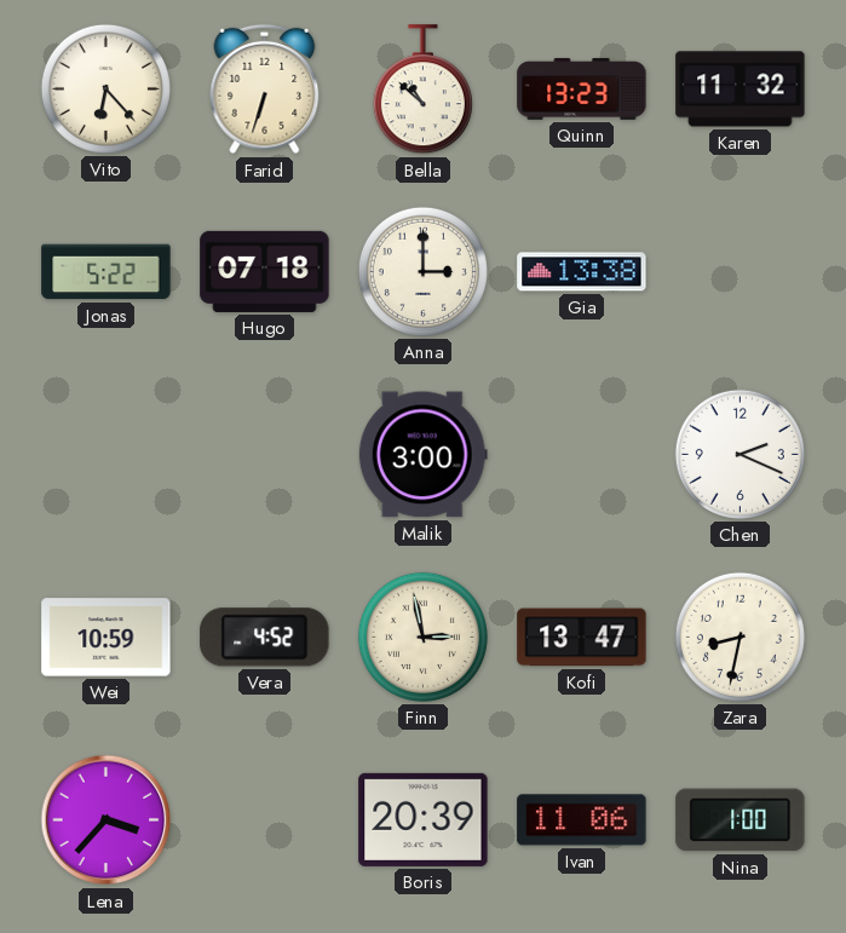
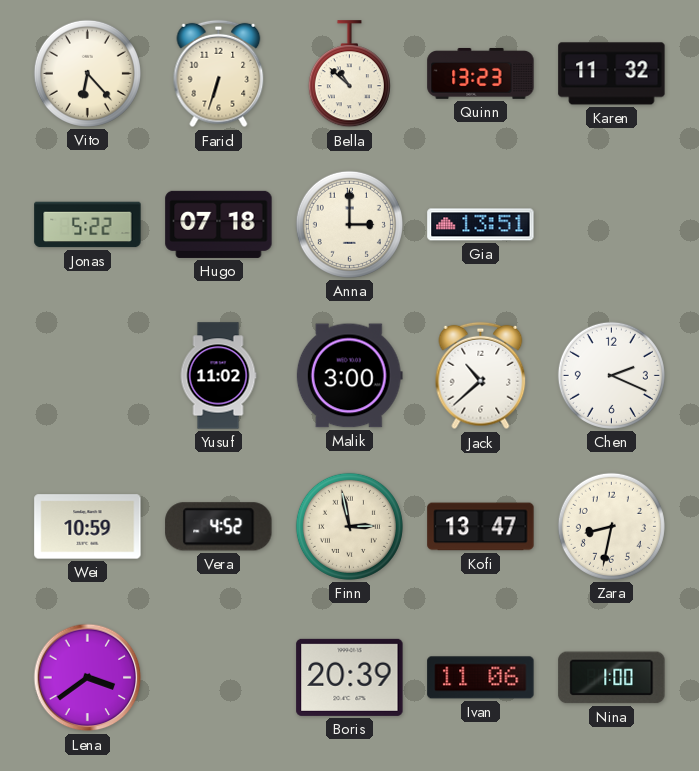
Gia: 13:38 -> 13:51 (481, 225)
Yusuf: none -> 11:02 (218, 376)
Jack: none -> 10:38 (481, 376)
Lena: 3:37 -> 3:39 (88, 678)
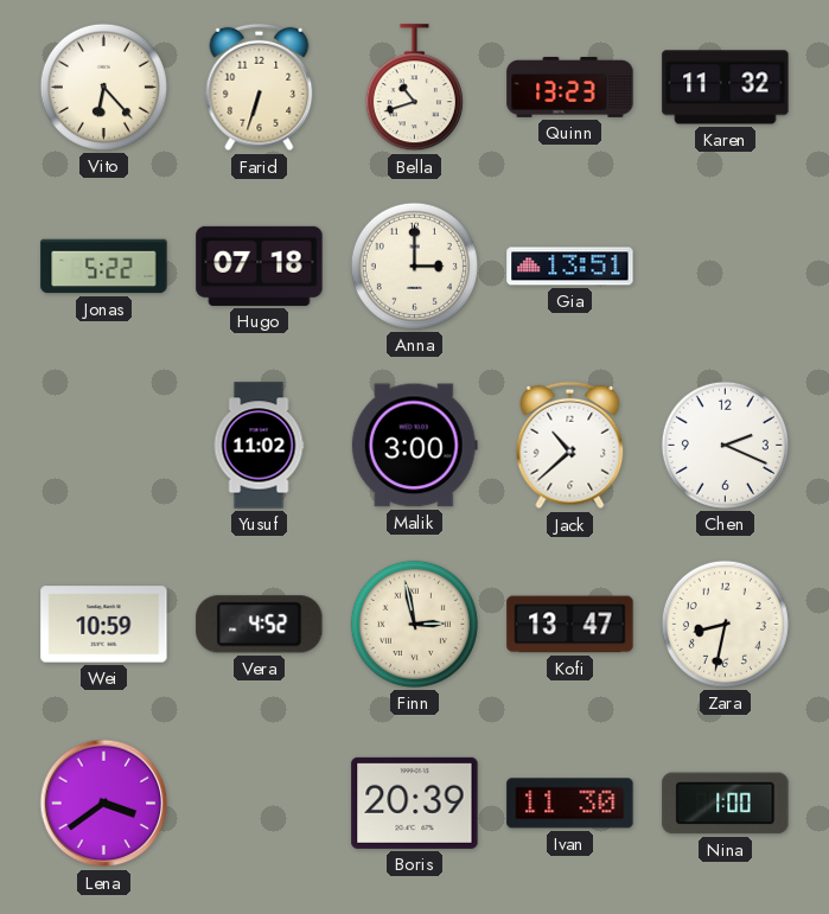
Bella: 10:52 -> 10:42 (414, 88)
Ivan: 11:06 -> 11:30 (570, 804)
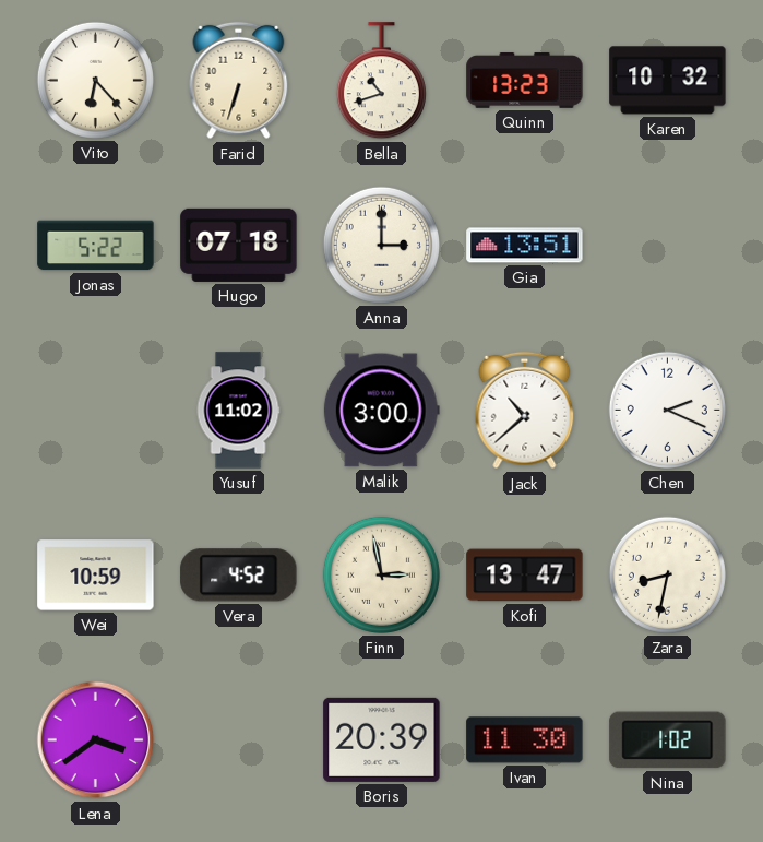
Karen: 11:32 -> 10:32 (668, 81)
Nina: 1:00 -> 1:02 (668, 740)
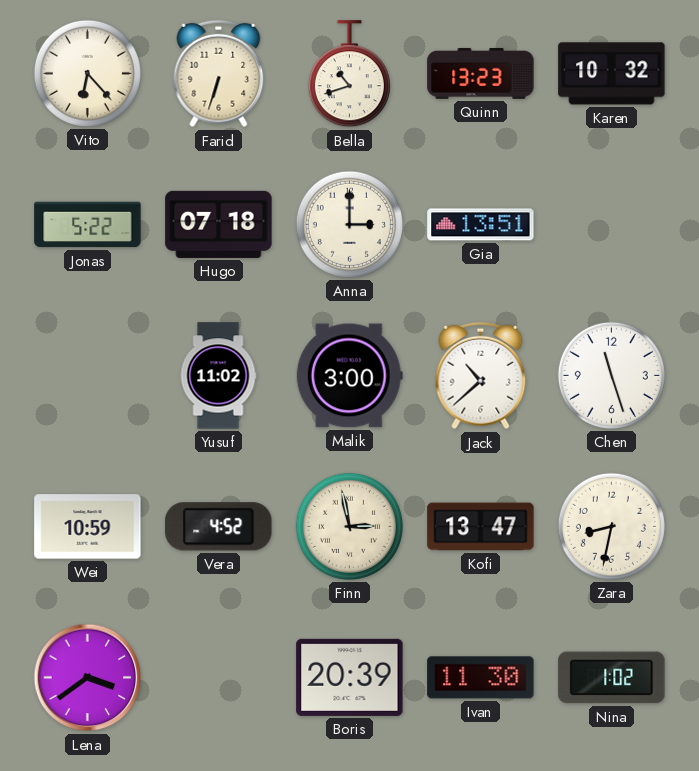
Chen: 2:19 -> 11:27 (611, 375)
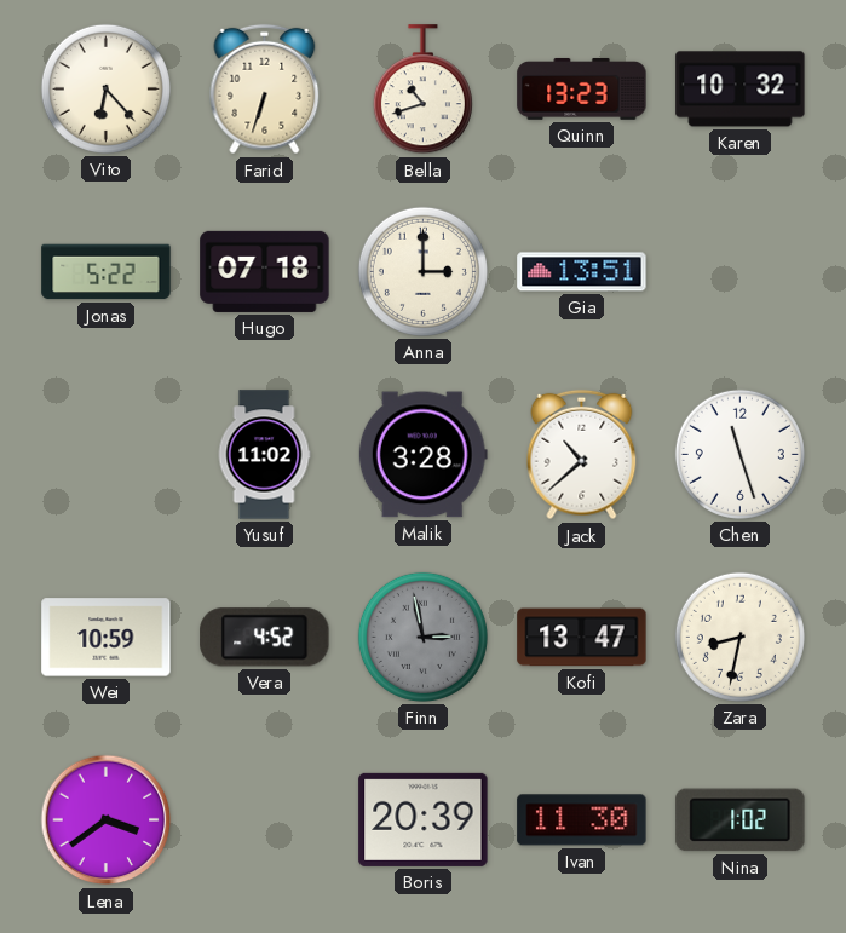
Malik: 3:00 -> 3:28 (422, 455)
Finn dial: cream -> grey (422, 637)
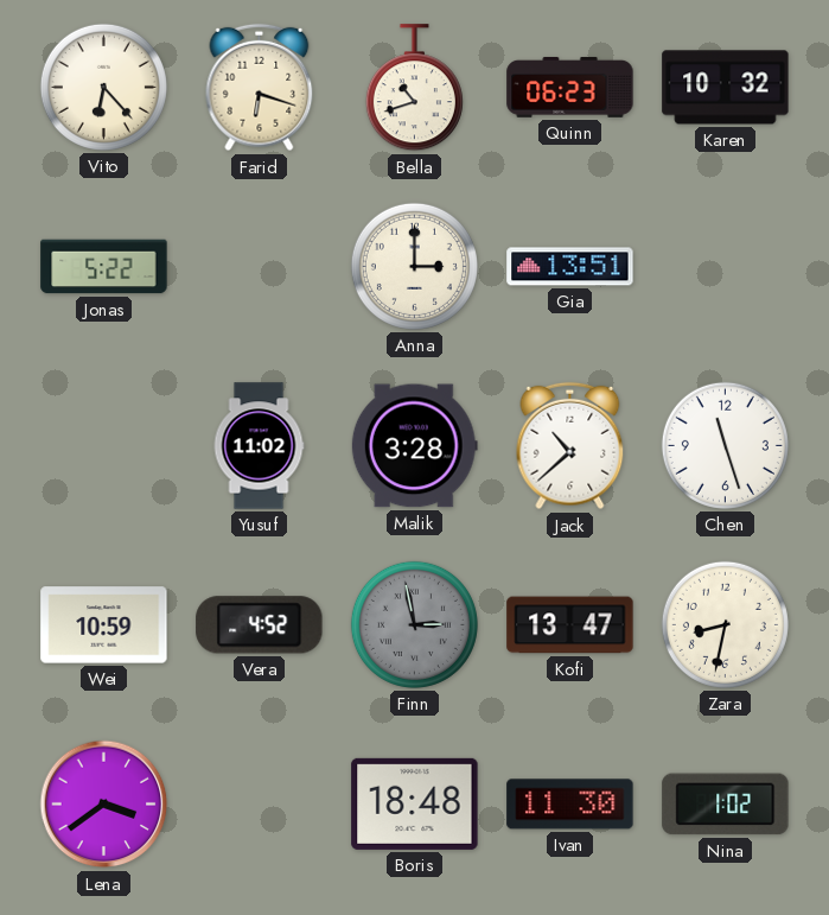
Farid: 6:33 -> 6:18 (260, 88)
Quinn: 13:23 -> 06:23 (570, 88)
Hugo: 07:18 -> none (265, 271)
Boris: 20:39 -> 18:48 (415, 803)
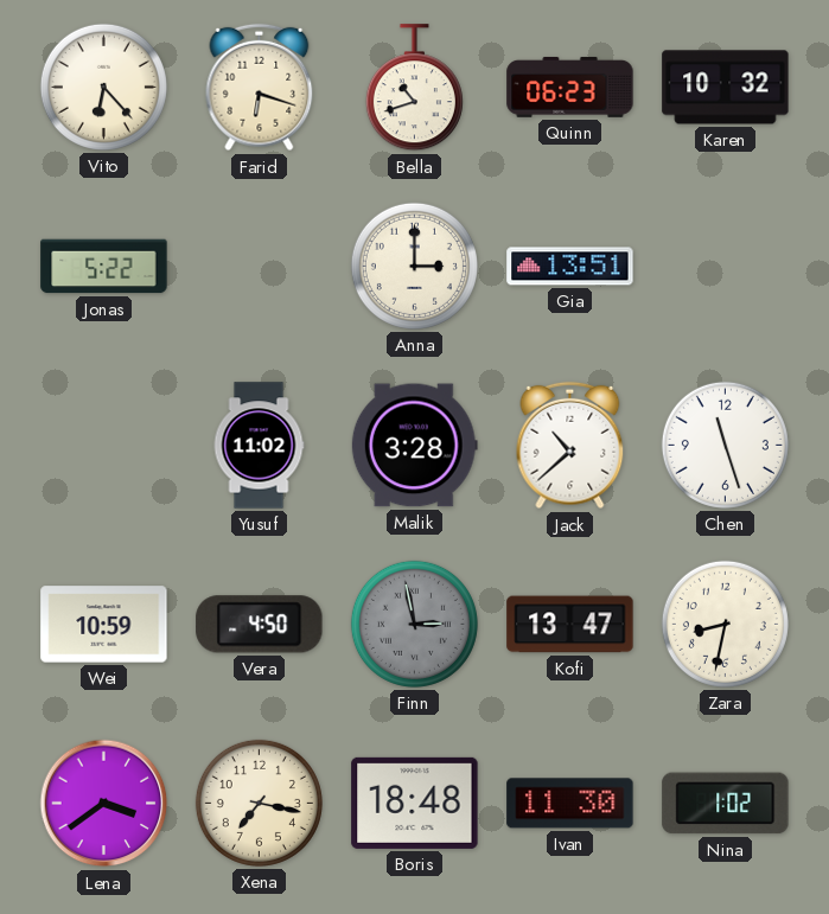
Vera: 4:52 -> 4:50 (260, 625)
Xena: none -> 7:17 (259, 803)
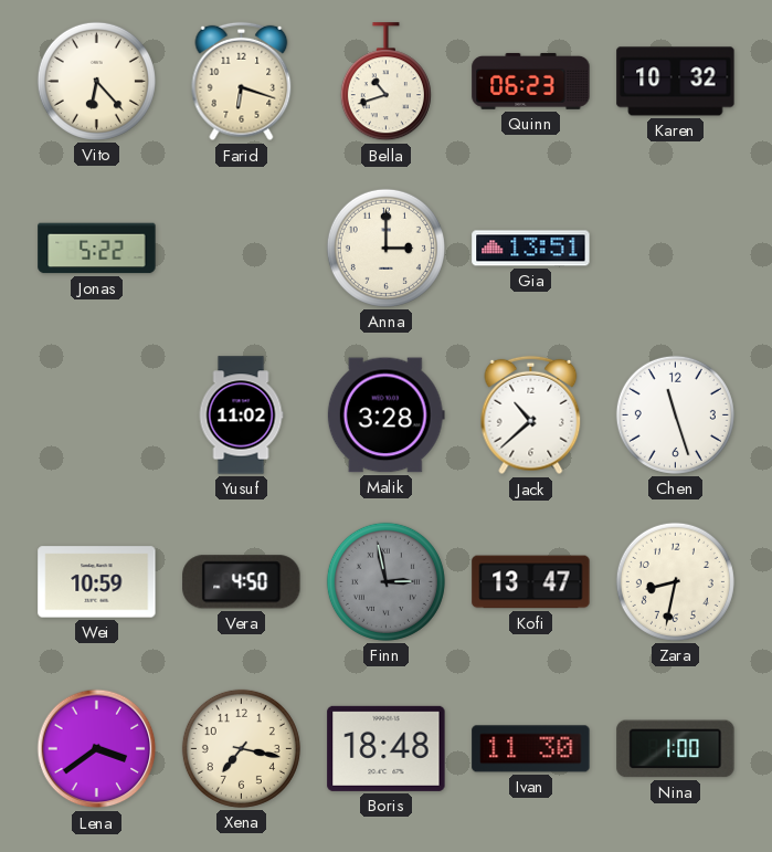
Nina: 1:02 -> 1:00 (676, 749)
